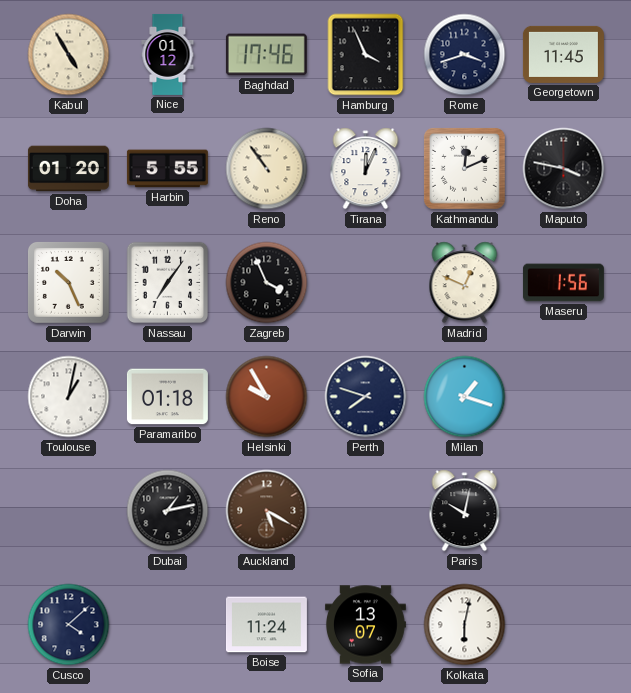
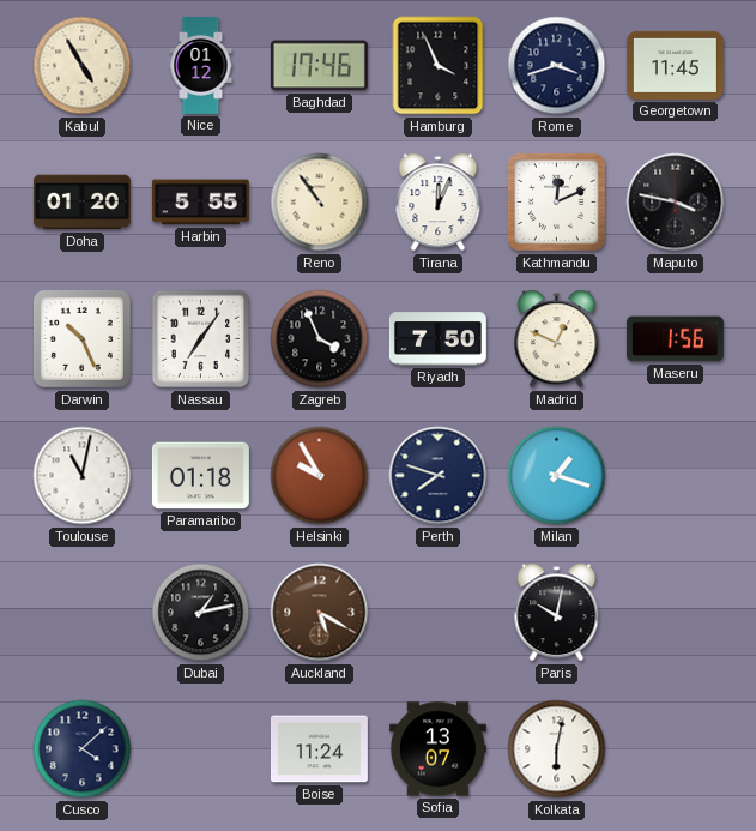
Riyadh: none -> 7:50 (437, 339)
Toulouse: 1:02 -> 11:02 (83, 476)
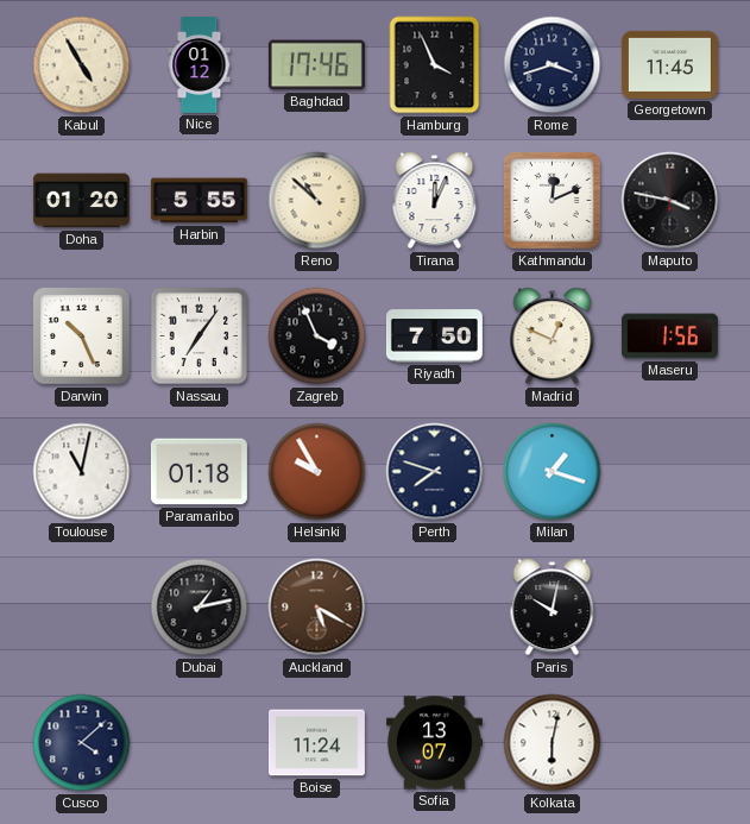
Reno: 10:54 -> 10:52 (317, 201)
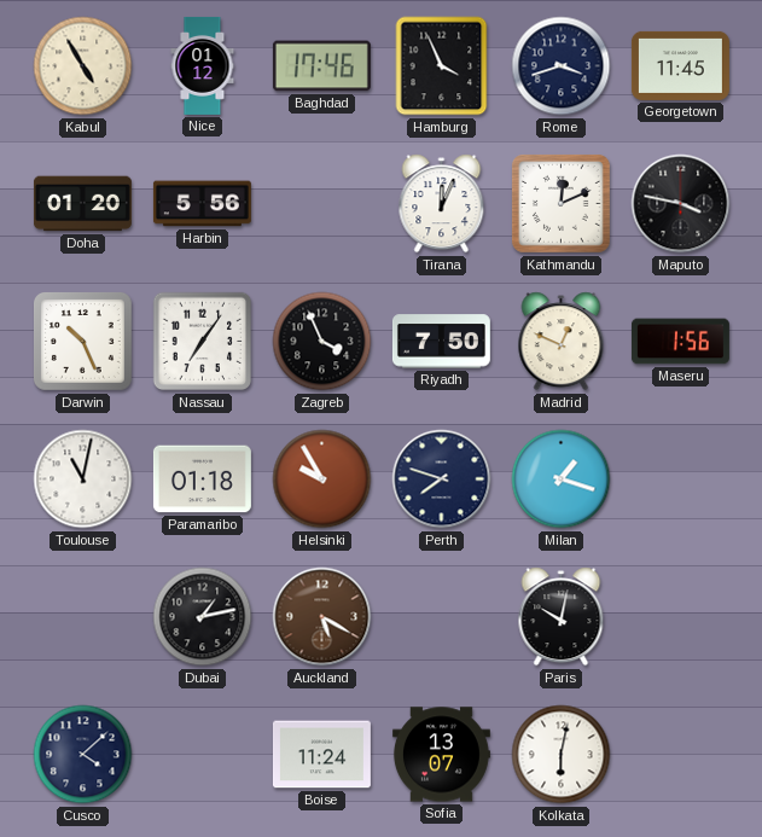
Harbin: 5:55 -> 5:56 (202, 204)
Reno: 10:52 -> none (317, 201)
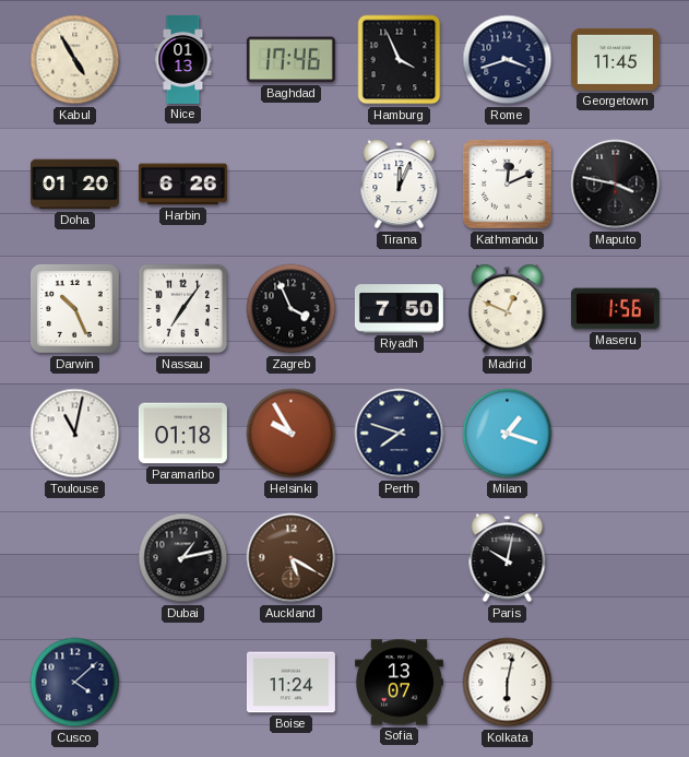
Nice: 01:12 -> 01:13 (183, 59)
Harbin: 5:56 -> 6:26 (182, 185)
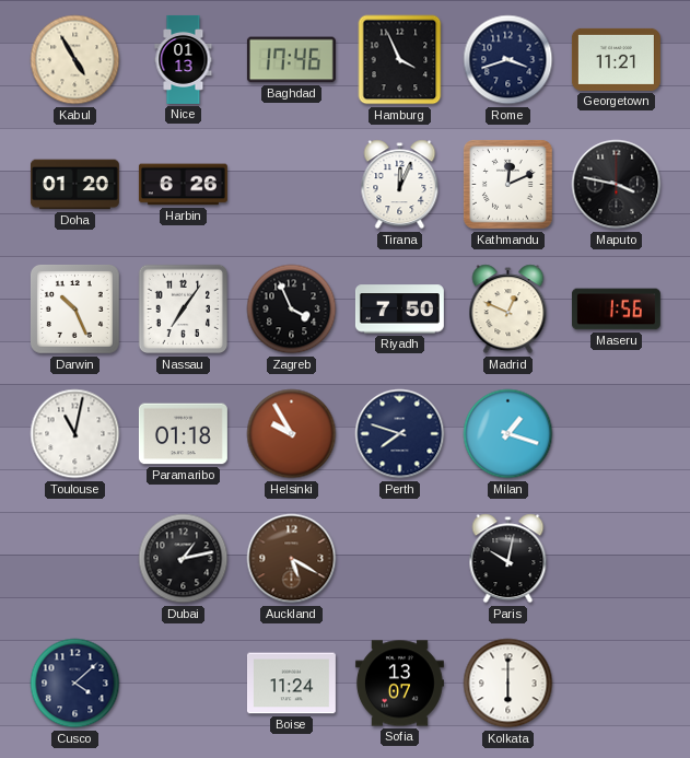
Georgetown: 11:45 -> 11:21 (616, 59)
Kolkata: 6:02 -> 6:00 (508, 684)
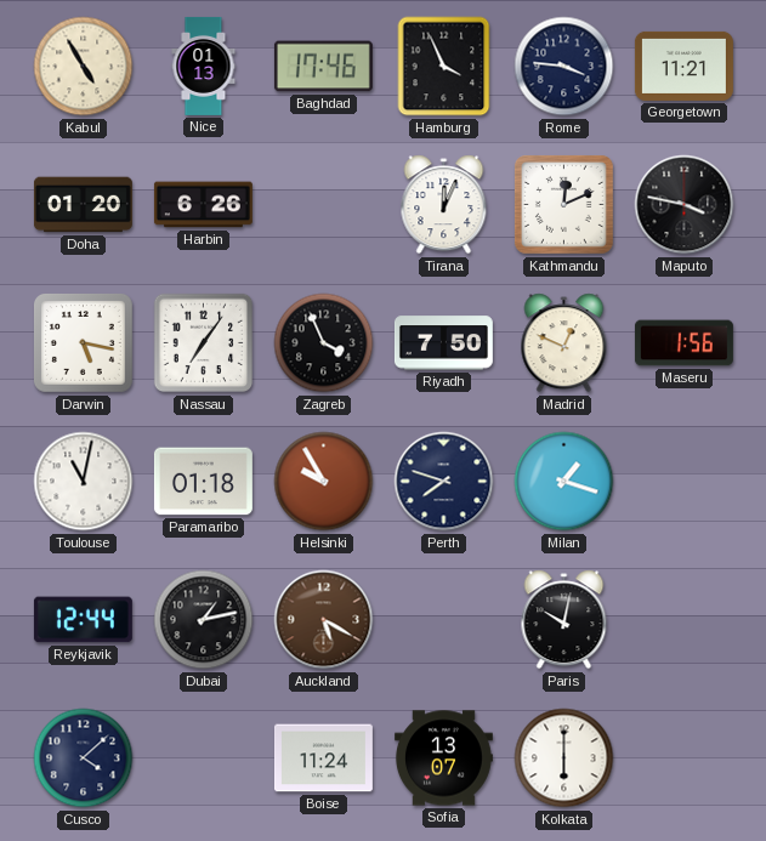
Rome: 3:42 -> 3:46 (564, 67)
Darwin: 10:26 -> 5:17 (84, 343)
Reykjavik: none -> 12:44 (83, 620)
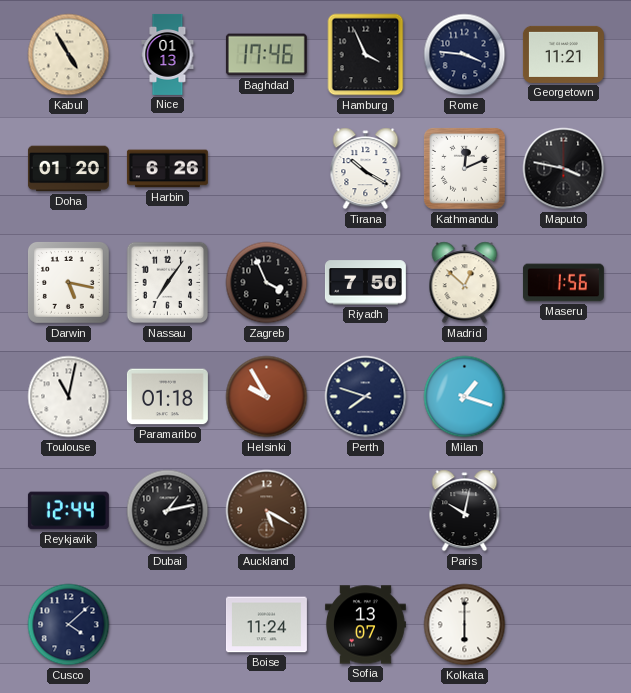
Tirana: 12:04 -> 10:20 (366, 169)
Madrid: 12:49 -> 12:52 (465, 283)
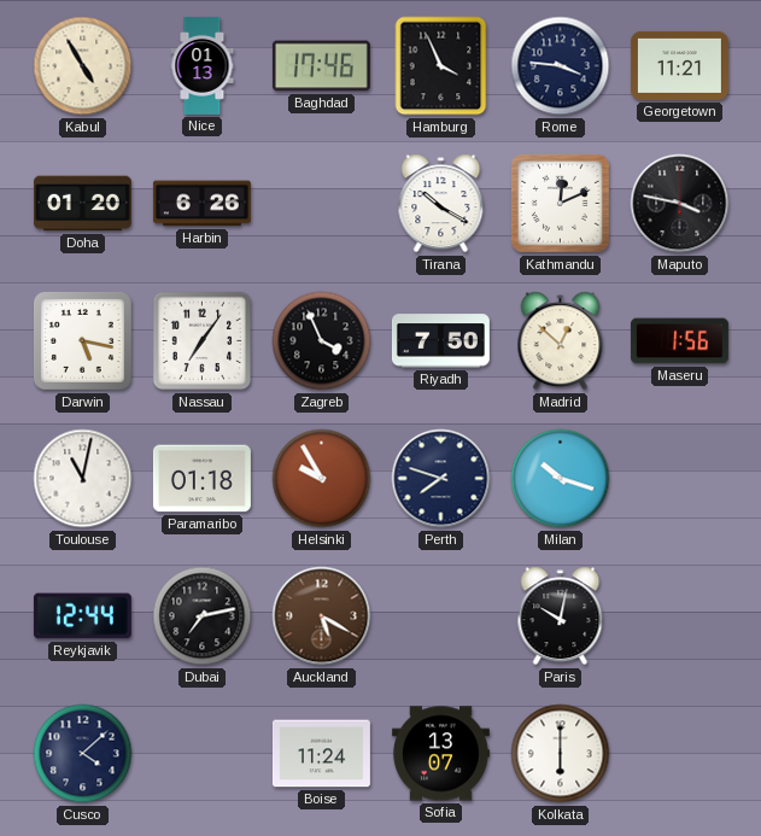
Milan: 1:18 -> 10:18 (561, 479)
Dubai: 1:13 -> 7:13 (203, 616)
